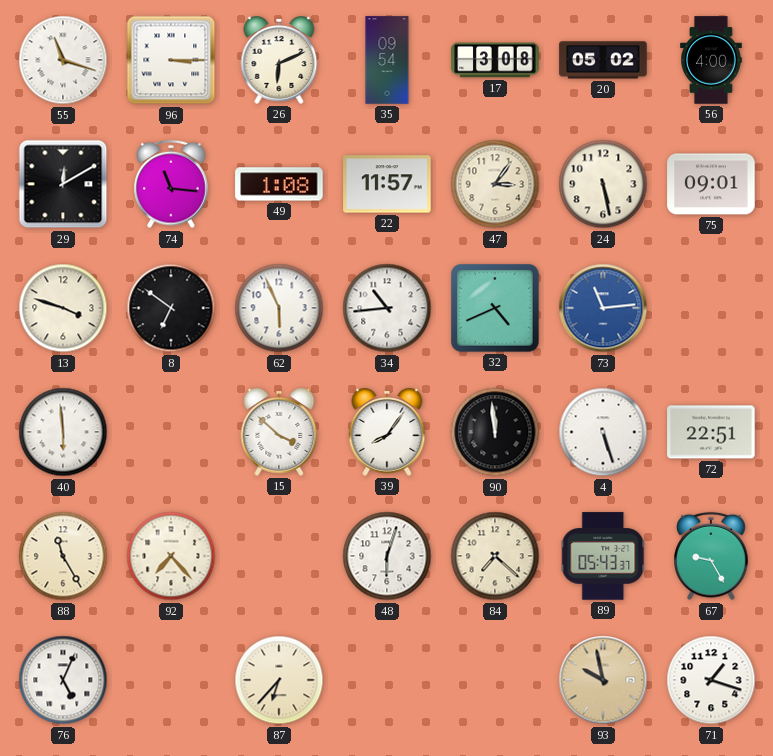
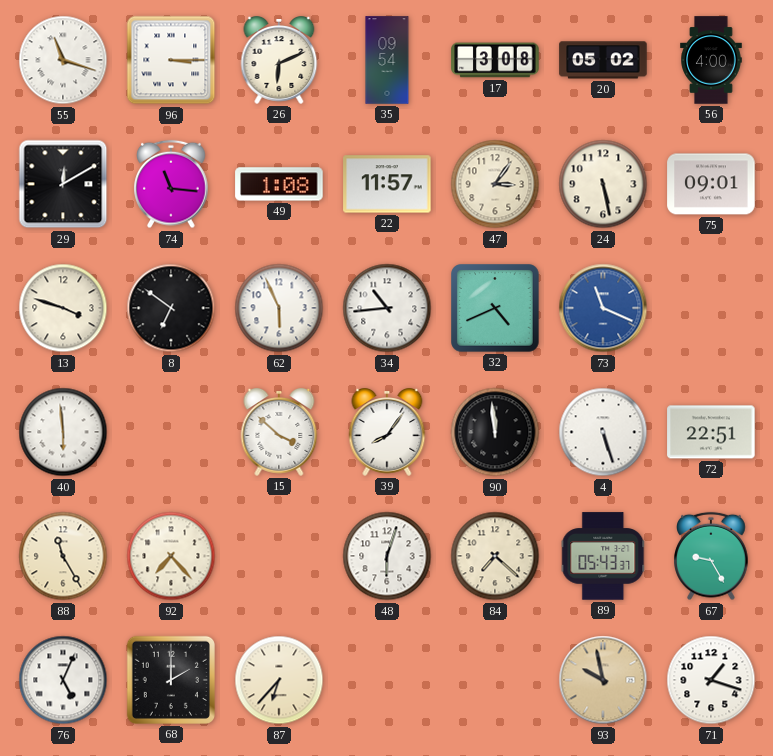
73: 11:14 -> 11:19 (603, 308)
68: none -> 2:00 (171, 680)
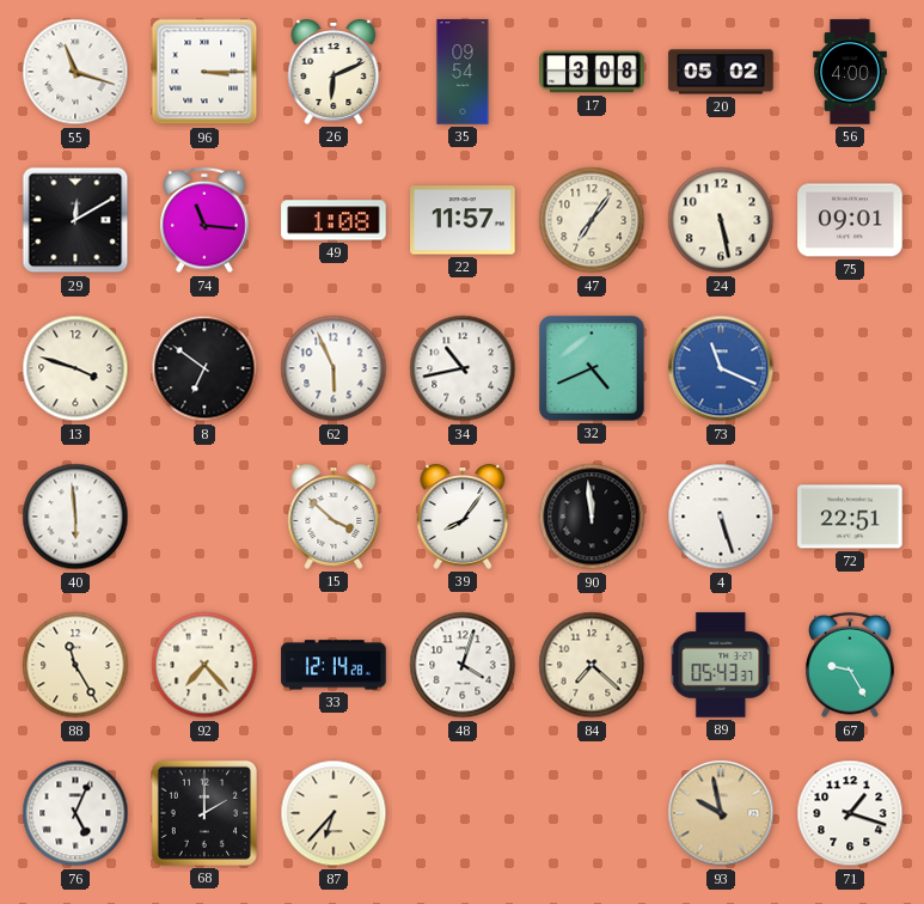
47: 3:06 -> 7:06 (592, 220)
34: 10:44 -> 10:43 (463, 368)
33: none -> 12:14 (334, 665)
48: 6:03 -> 4:03 (463, 665)
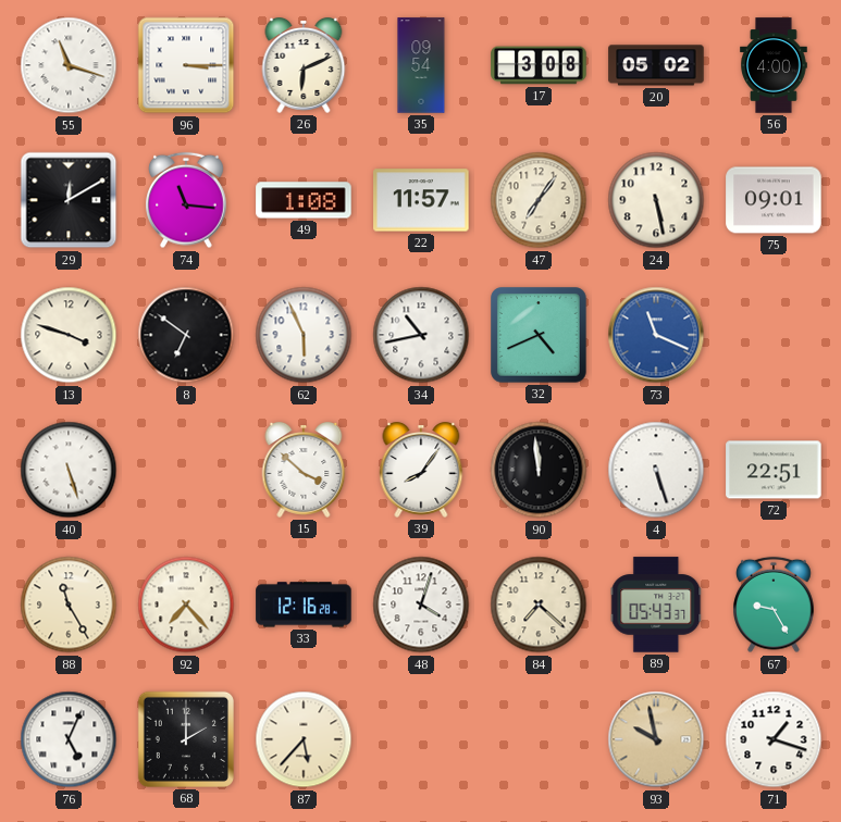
40: 5:59 -> 5:27 (69, 470)
33: 12:14 -> 12:16 (304, 605)
87: 6:37 -> 5:37 (304, 739)
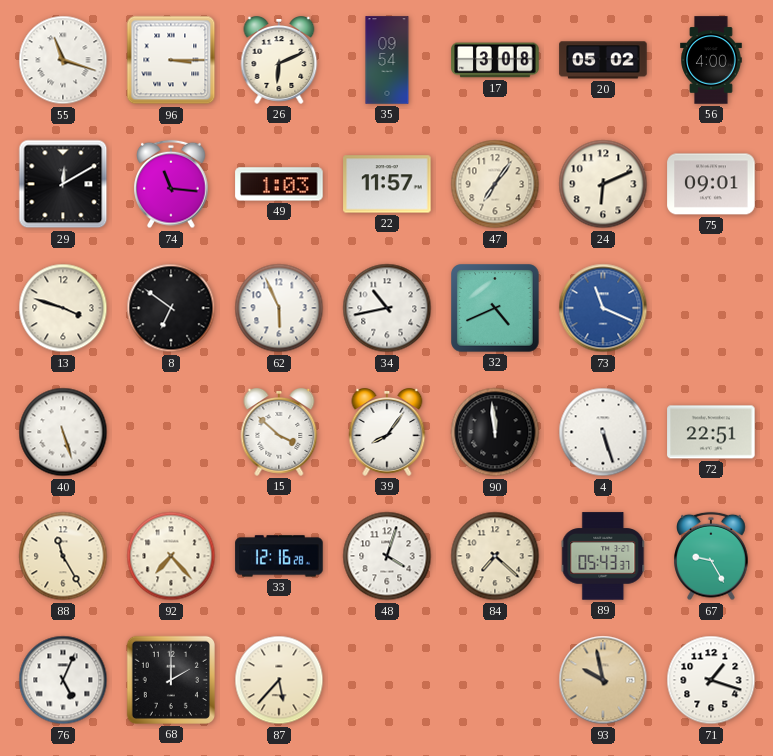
49: 1:08 -> 1:03 (279, 184)
24: 5:28 -> 6:11 (603, 184)
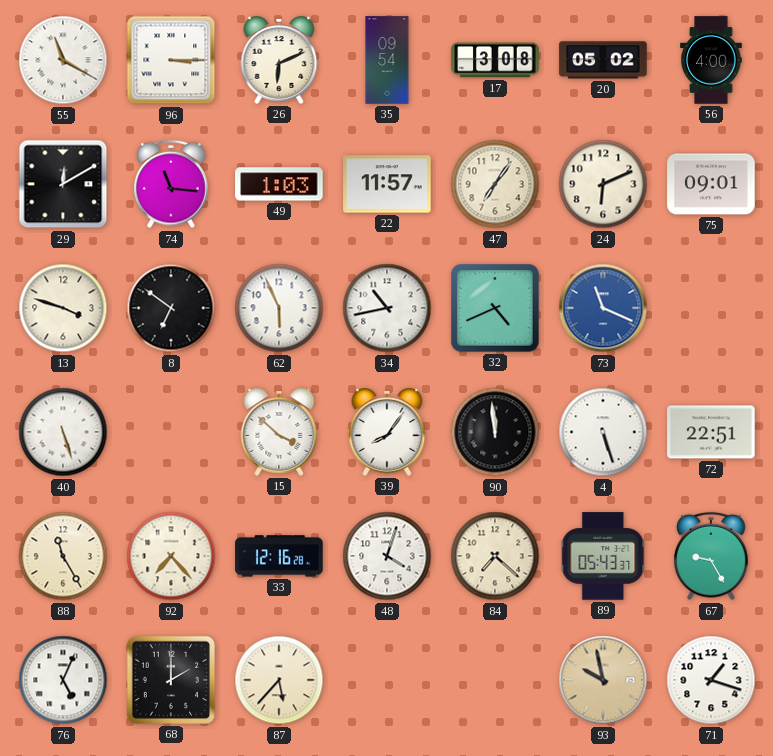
55: 11:18 -> 11:20 (63, 60)
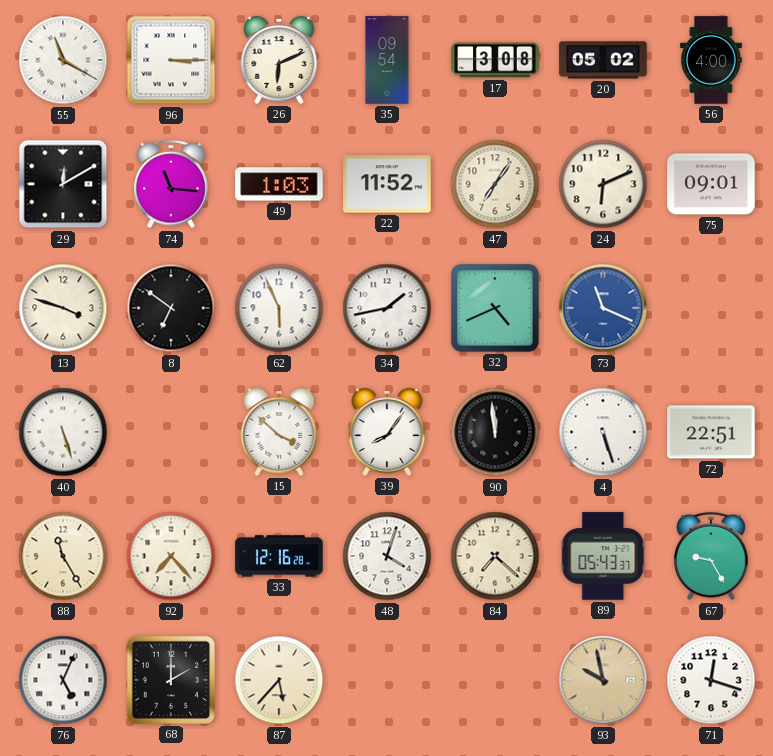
22: 11:57 -> 11:52 (387, 184)
34: 10:43 -> 1:43 (387, 308)
71: 1:18 -> 12:18 (711, 680)
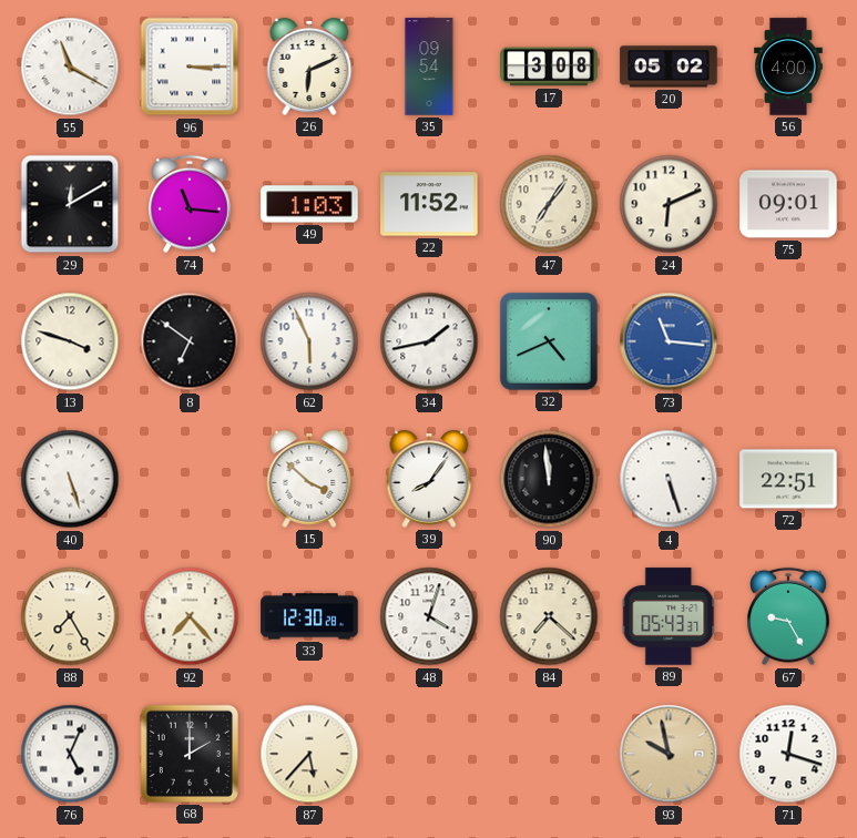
73: 11:19 -> 11:16 (669, 341)
88: 11:25 -> 7:25 (70, 616)
33: 12:16 -> 12:30 (309, 616)
